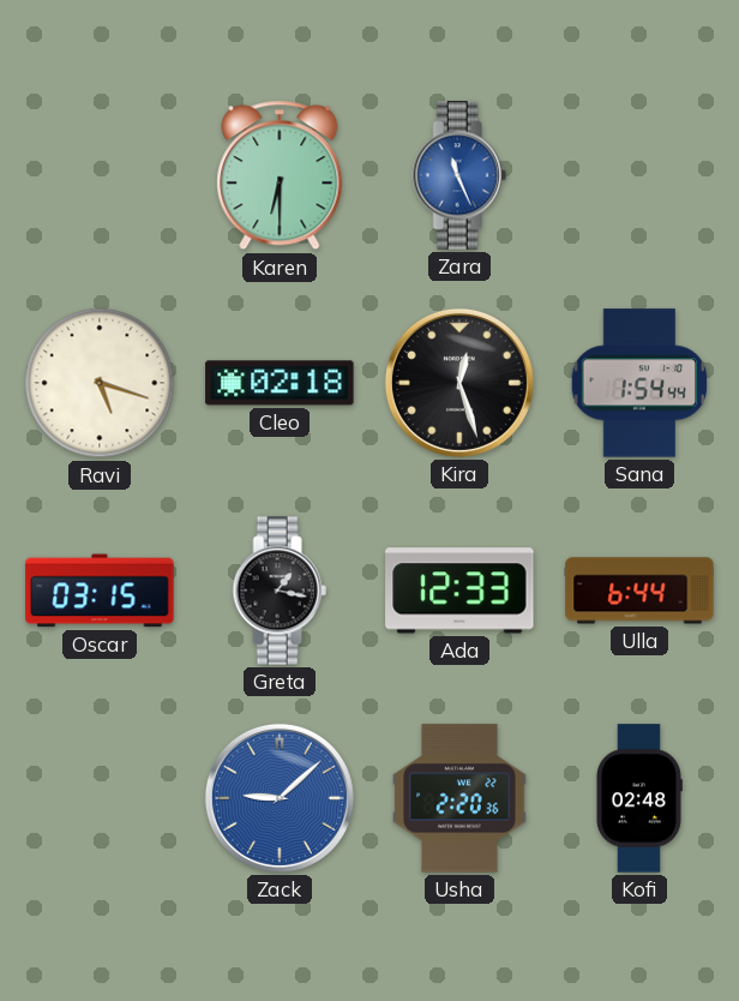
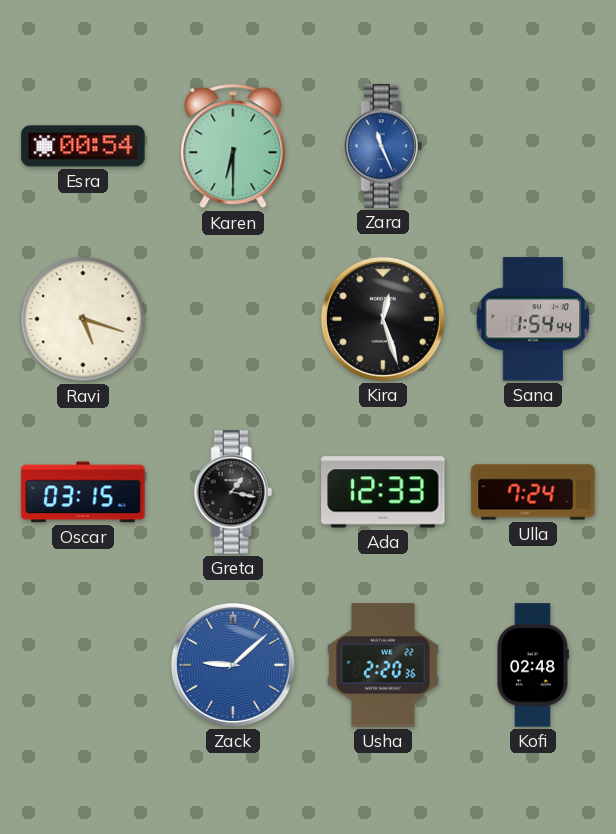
Esra: none -> 00:54 (83, 146)
Cleo: 02:18 -> none (280, 383)
Ulla: 6:44 -> 7:24 (533, 492)
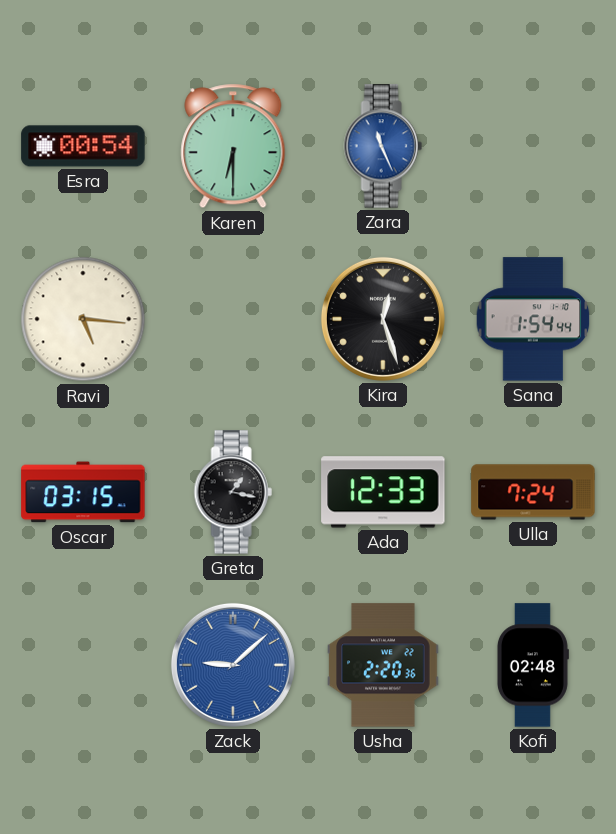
Ravi: 5:18 -> 5:16 (83, 319)
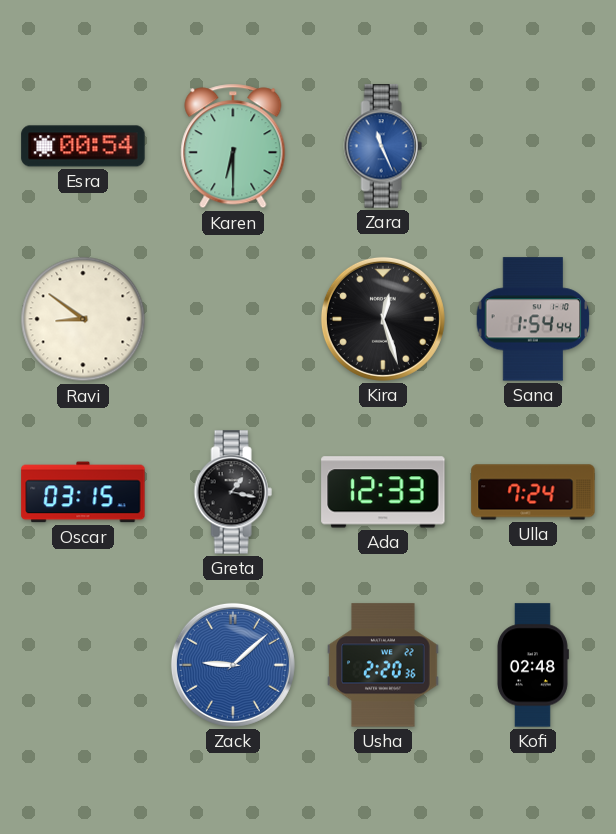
Ravi: 5:16 -> 8:51 (83, 319)
